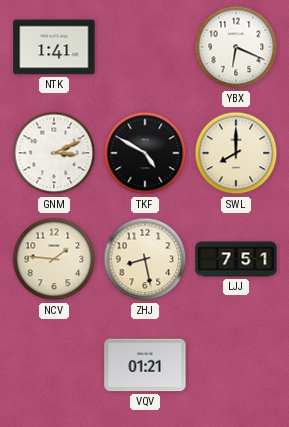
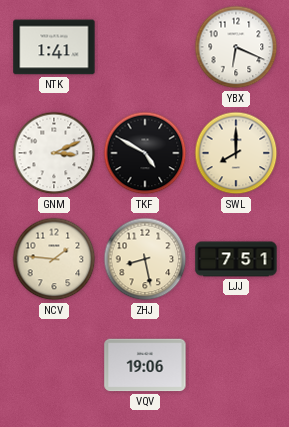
VQV: 01:21 -> 19:06 (145, 365)
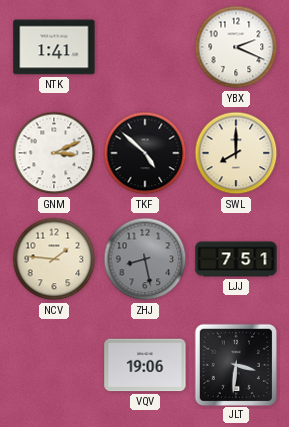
YBX: 6:19 -> 2:19 (236, 47)
TKF: 4:50 -> 4:52 (145, 153)
ZHJ dial: cream -> grey (145, 259)
JLT: none -> 3:31 (235, 364)
